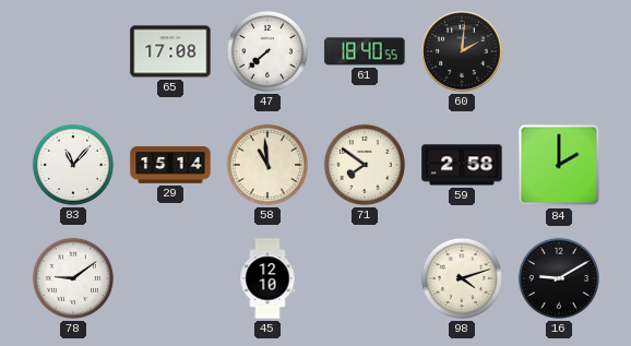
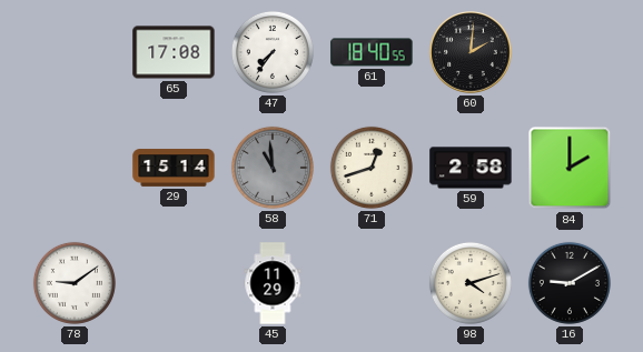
47: 7:38 -> 7:36 (273, 52)
83: 11:07 -> none (73, 165)
58 dial: cream -> grey (273, 168)
71: 7:51 -> 12:42 (372, 168)
45: 12:10 -> 11:29 (273, 283)
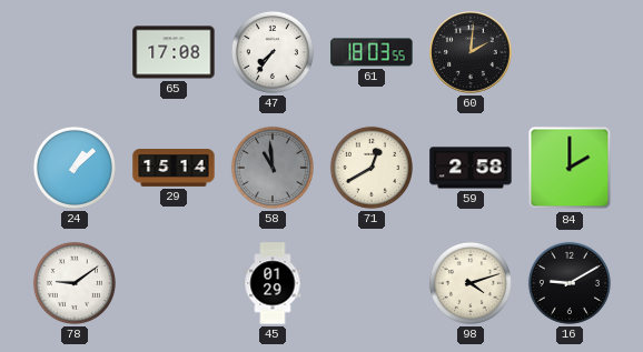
61: 18:40 -> 18:03 (372, 52)
24: none -> 1:08 (75, 168)
71: 12:42 -> 12:40 (372, 168)
45: 11:29 -> 01:29 (273, 283)
